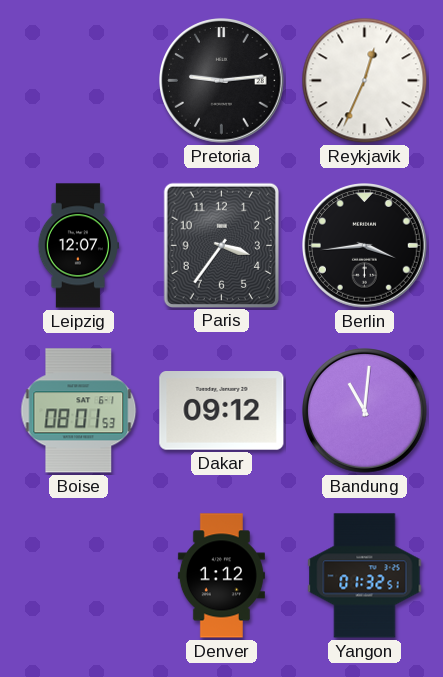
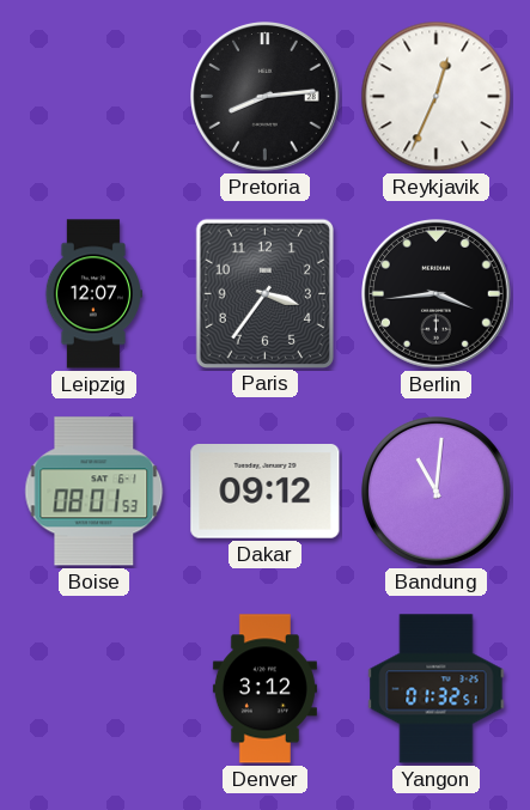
Pretoria: 9:14 -> 8:14 (266, 97)
Denver: 1:12 -> 3:12 (264, 689)
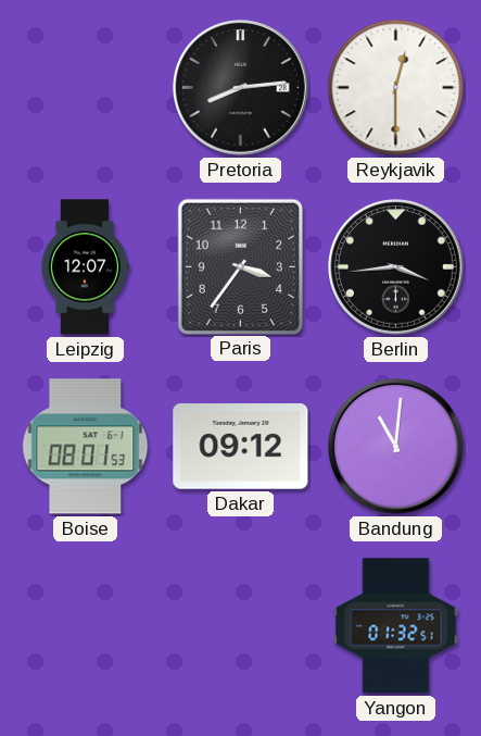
Reykjavik: 12:34 -> 12:30 (396, 88)
Denver: 3:12 -> none (264, 689)
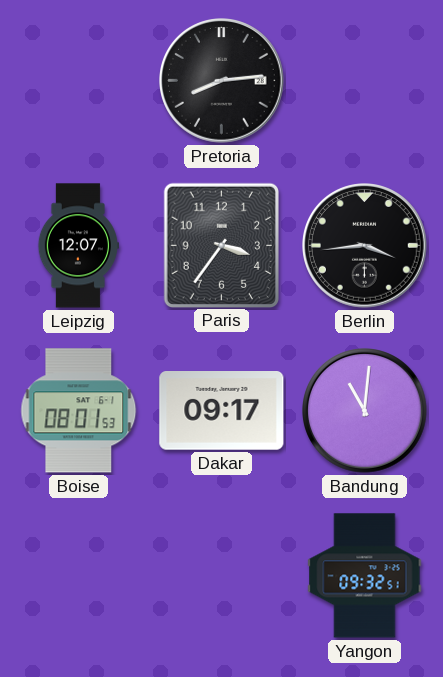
Reykjavik: 12:30 -> none (396, 88)
Dakar: 09:12 -> 09:17 (222, 411)
Yangon: 01:32 -> 09:32 (365, 576)
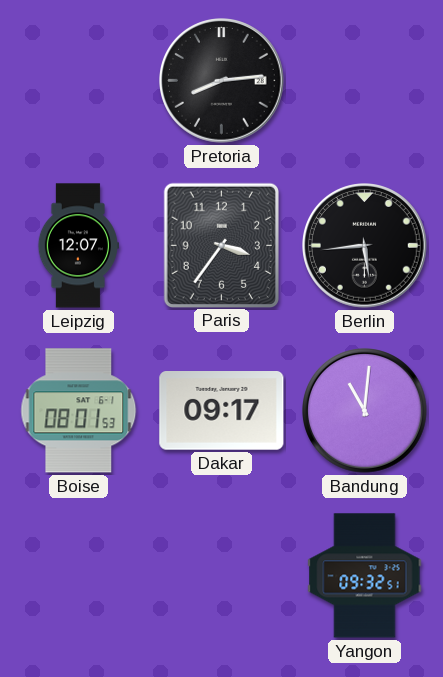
Berlin: 3:44 -> 5:44 (365, 246)
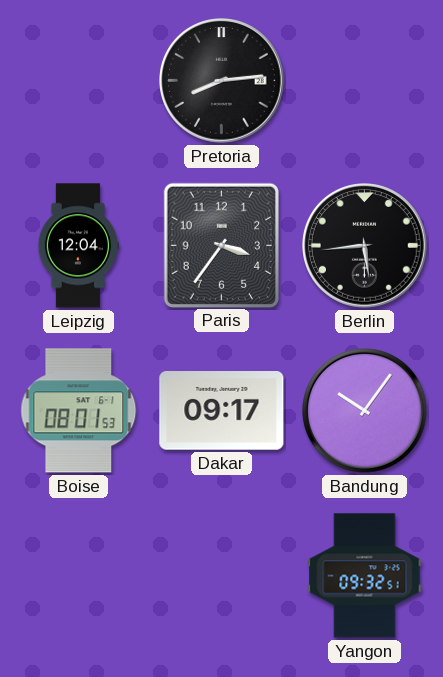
Leipzig: 12:07 -> 12:04 (78, 246)
Bandung: 11:01 -> 10:06 (365, 411)
